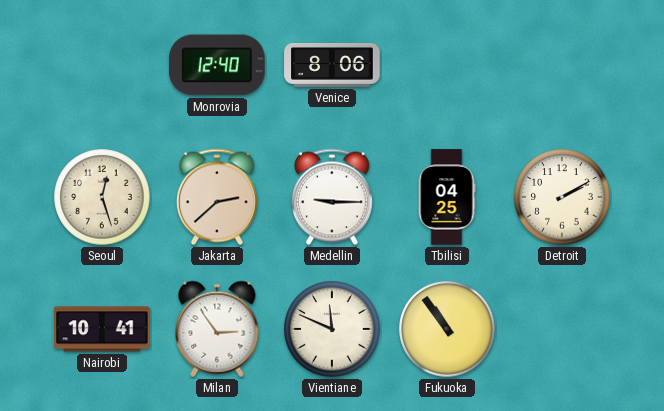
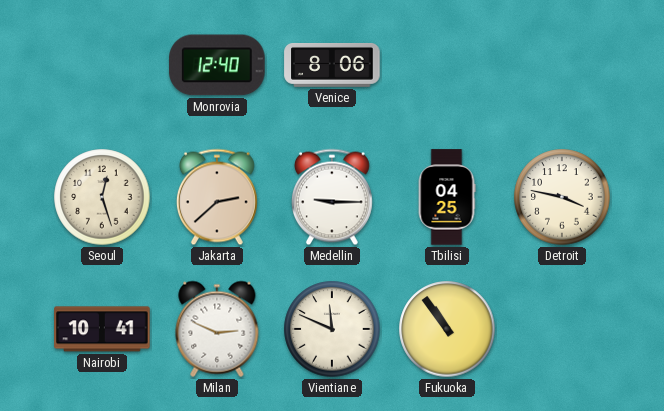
Detroit: 2:10 -> 3:47 (562, 197)
Milan: 2:54 -> 2:49 (217, 329)
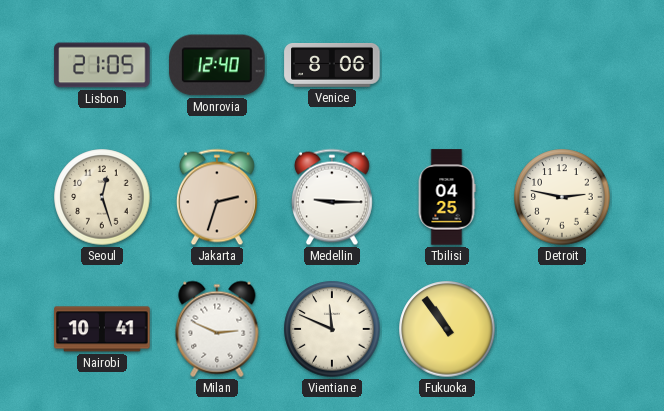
Lisbon: none -> 21:05 (102, 65)
Jakarta: 2:38 -> 2:33 (217, 197)
Detroit: 3:47 -> 2:47 (562, 197)
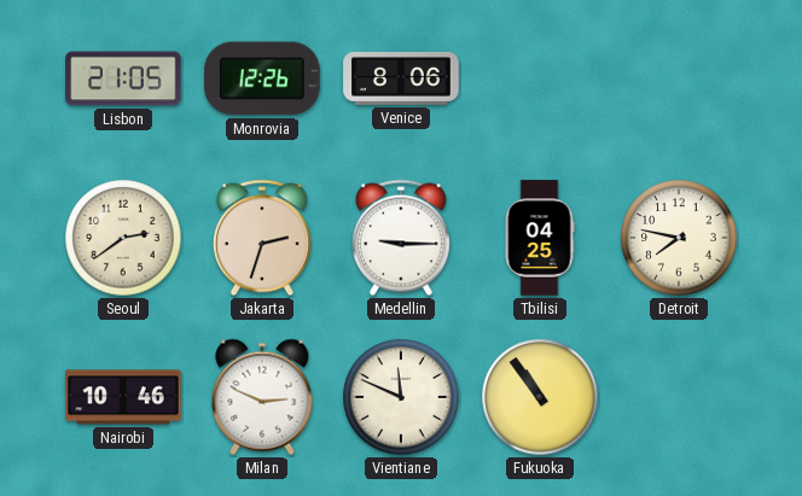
Monrovia: 12:40 -> 12:26 (262, 78)
Seoul: 12:27 -> 2:39 (123, 238)
Detroit: 2:47 -> 7:47 (679, 238)
Nairobi: 10:41 -> 10:46 (123, 397)
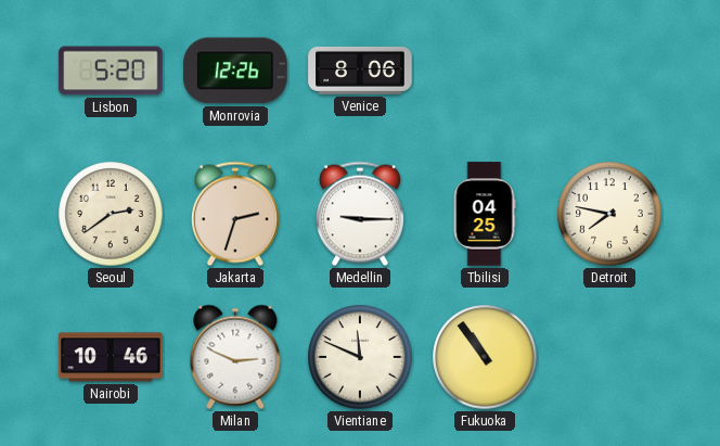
Lisbon: 21:05 -> 5:20 (111, 71)
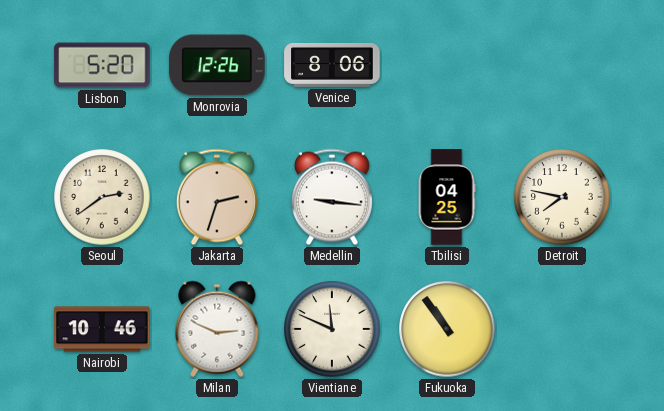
Medellin: 9:15 -> 9:16 (332, 197)
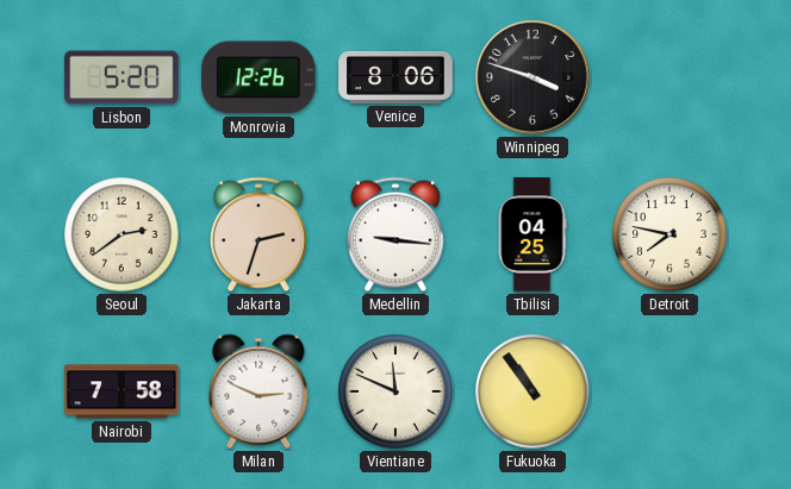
Winnipeg: none -> 3:48 (532, 77)
Nairobi: 10:46 -> 7:58 (122, 391)
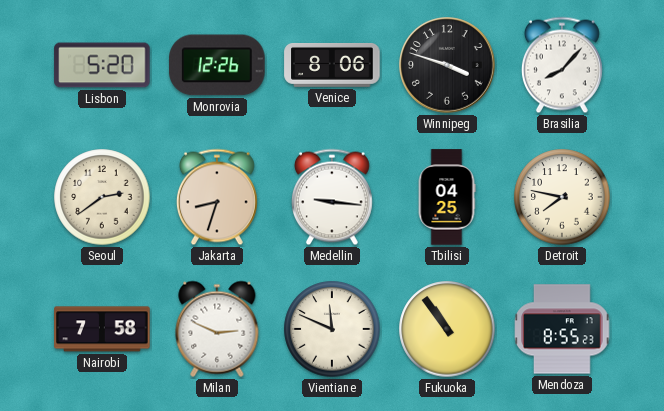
Brasilia: none -> 8:07 (562, 65)
Jakarta: 2:33 -> 8:33 (217, 197)
Mendoza: none -> 8:55 (562, 329)
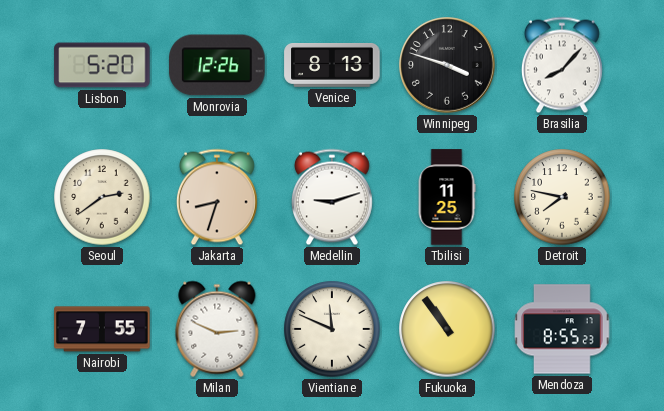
Venice: 8:06 -> 8:13 (332, 66)
Medellin: 9:16 -> 9:12 (332, 197)
Tbilisi: 04:25 -> 11:25 (447, 197)
Nairobi: 7:58 -> 7:55 (102, 329)
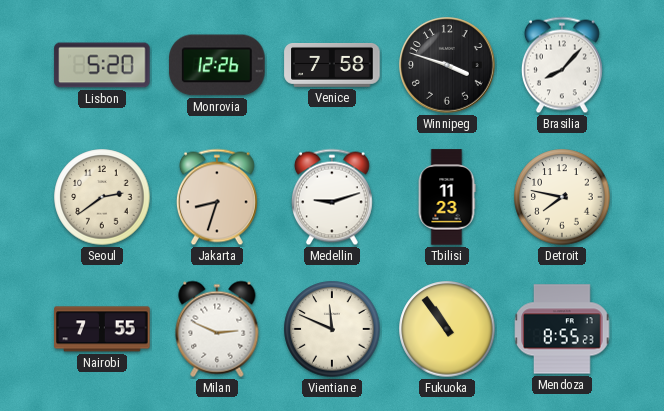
Venice: 8:13 -> 7:58 (332, 66)
Tbilisi: 11:25 -> 11:23 (447, 197)
